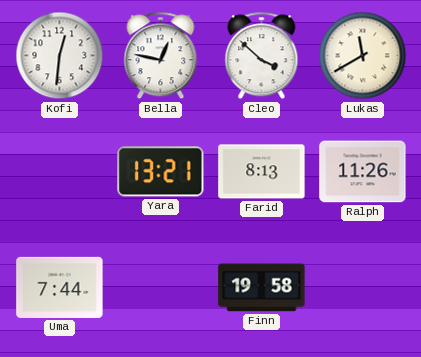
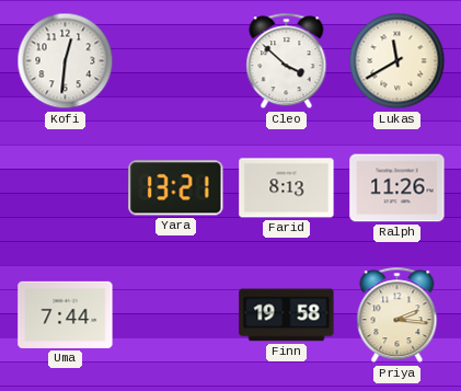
Bella: 12:47 -> none (161, 56)
Priya: none -> 2:16 (397, 315)
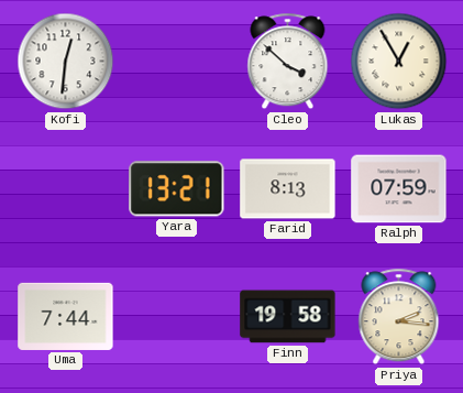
Lukas: 11:40 -> 12:55 (399, 62)
Ralph: 11:26 -> 07:59 (399, 189)
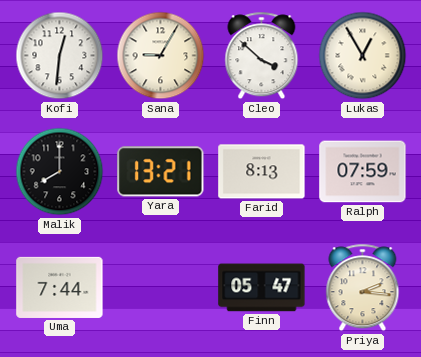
Sana: none -> 9:05 (161, 56)
Malik: none -> 8:00 (60, 172)
Finn: 19:58 -> 05:47 (262, 288)
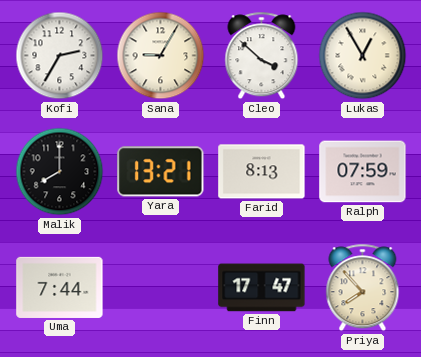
Kofi: 12:31 -> 2:35 (60, 56)
Finn: 05:47 -> 17:47 (262, 288)
Priya: 2:16 -> 7:53 (363, 288)
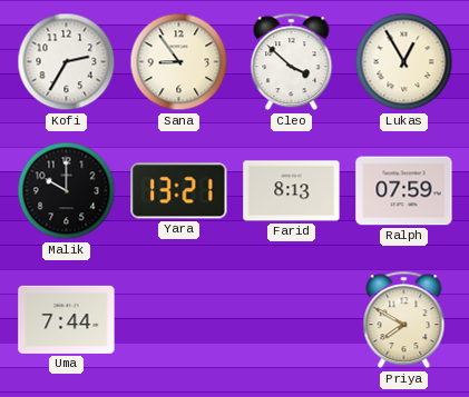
Sana: 9:05 -> 8:54 (179, 62)
Malik: 8:00 -> 10:00 (67, 191)
Finn: 17:47 -> none (262, 288)
Priya: 7:53 -> 7:50 (404, 320)
